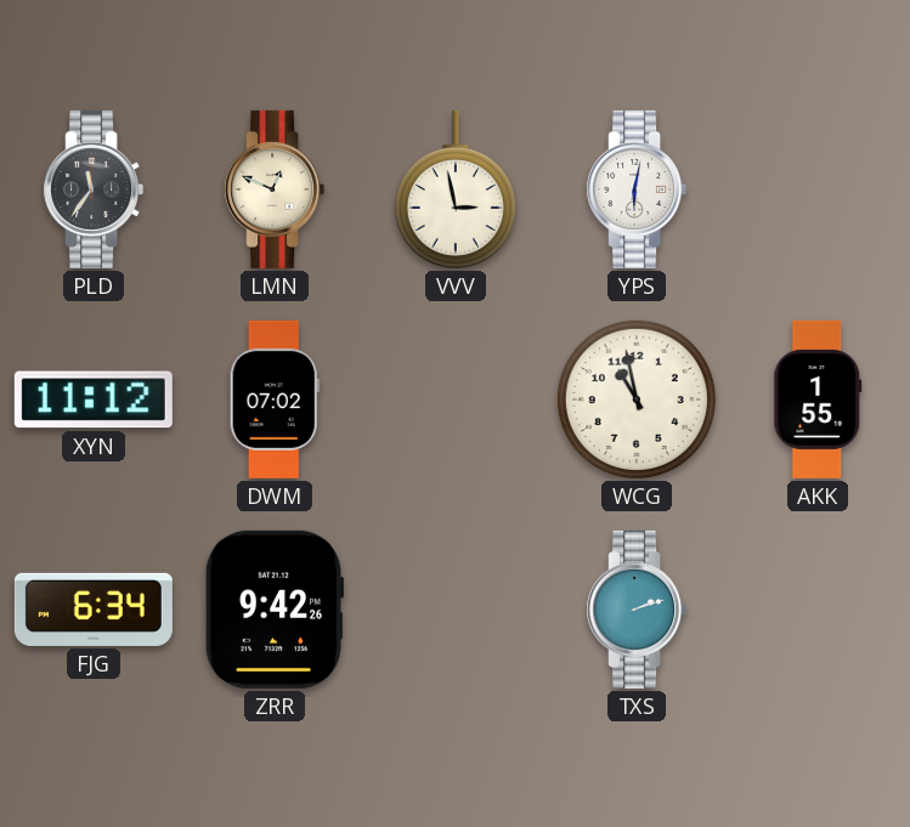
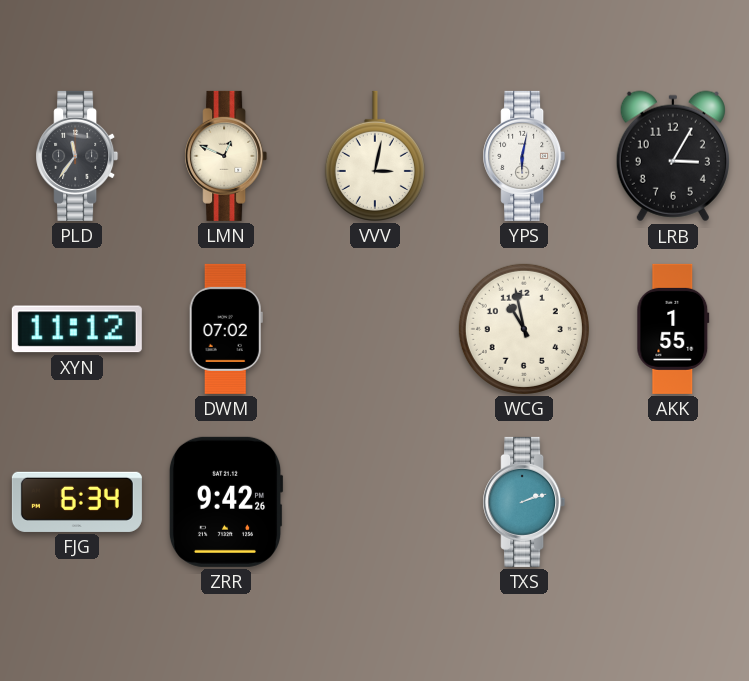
VVV: 2:58 -> 3:02 (375, 156)
LRB: none -> 3:05 (673, 156)
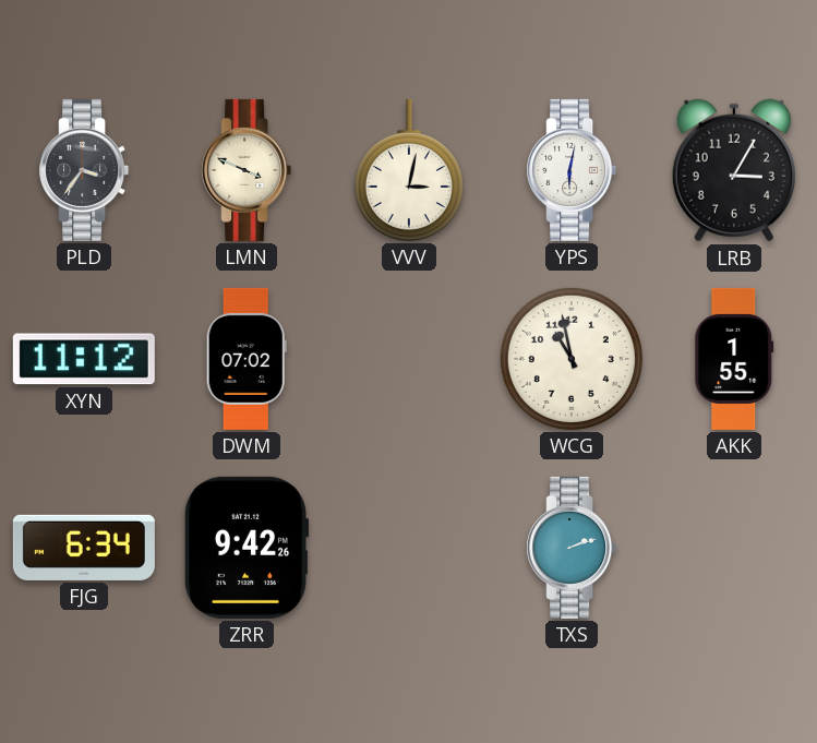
PLD: 11:36 -> 3:36 (84, 170)
LMN: 12:49 -> 3:49 (247, 170)
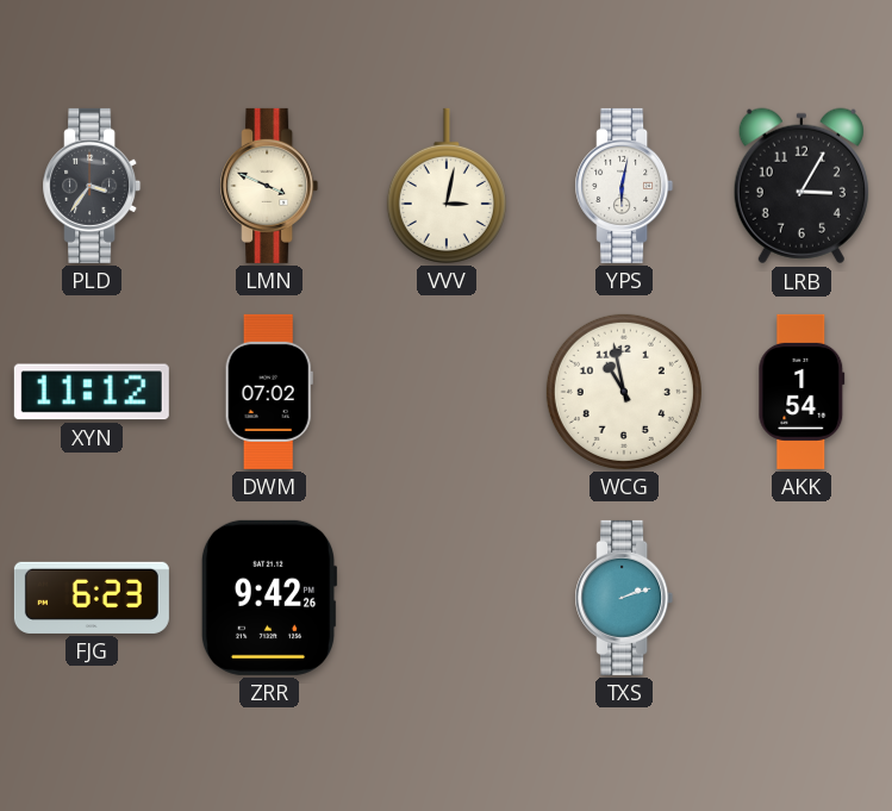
AKK: 1:55 -> 1:54 (801, 392)
FJG: 6:34 -> 6:23 (92, 598)
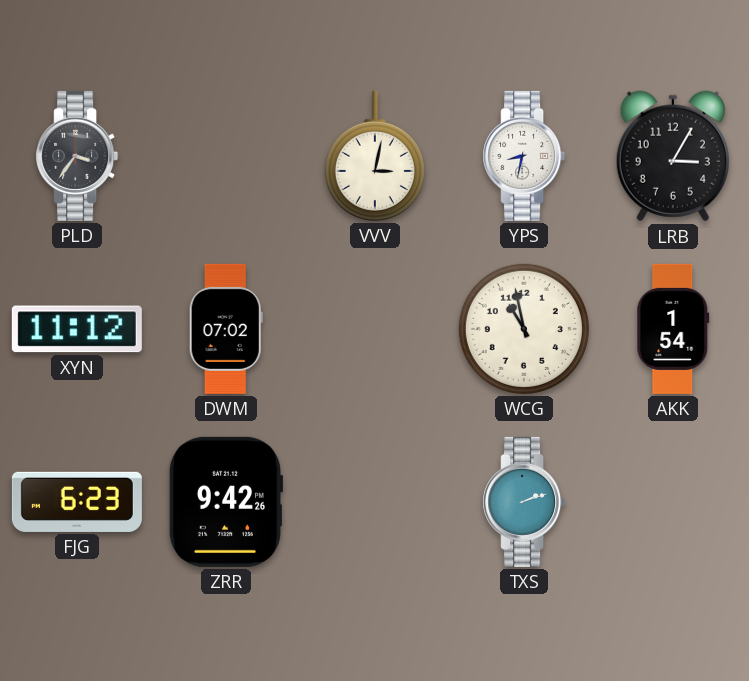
LMN: 3:49 -> none (269, 186)
YPS: 6:02 -> 8:32 (524, 156)
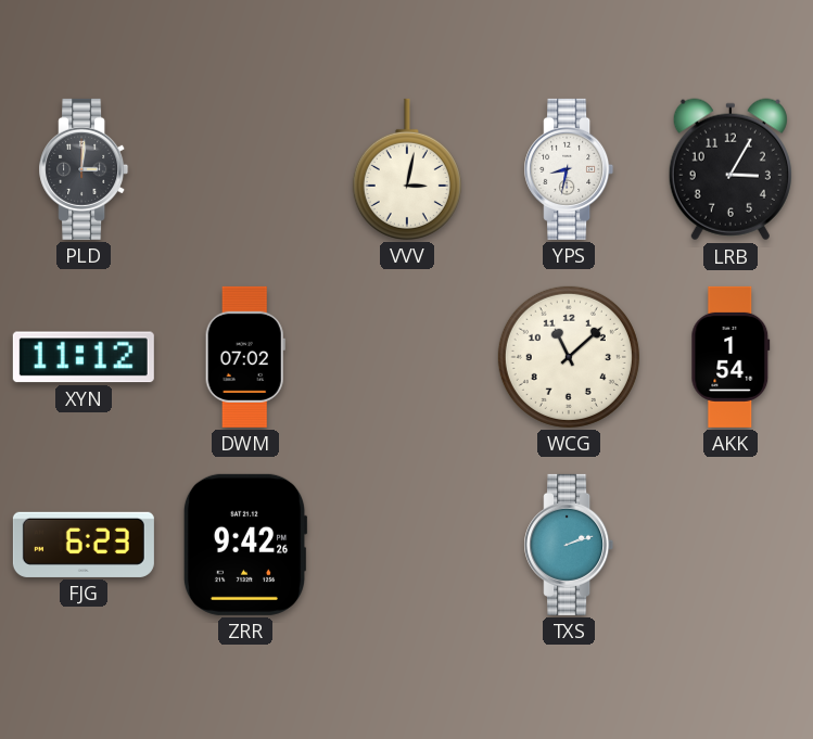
PLD: 3:36 -> 3:01 (84, 169)
WCG: 10:58 -> 11:08 (569, 357)
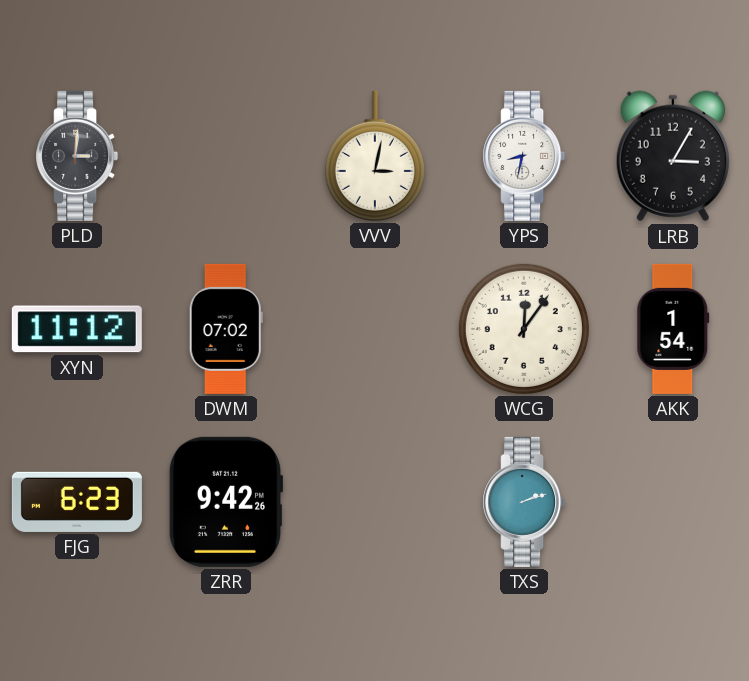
WCG: 11:08 -> 12:06 (524, 329)
